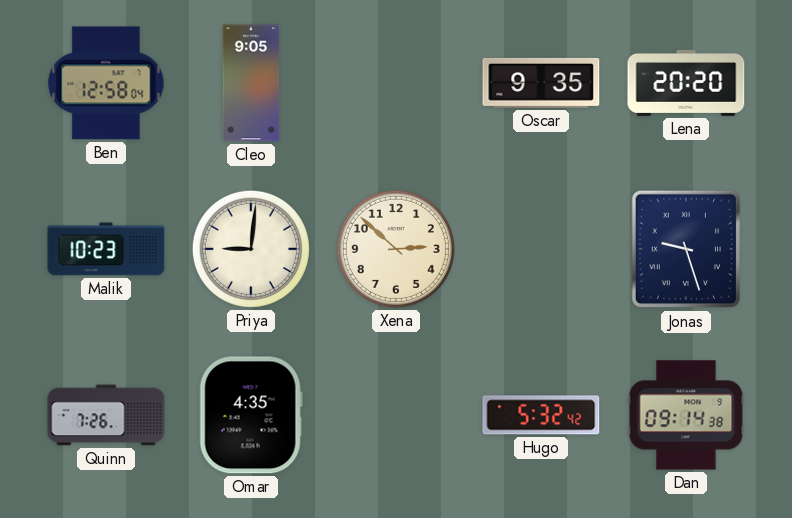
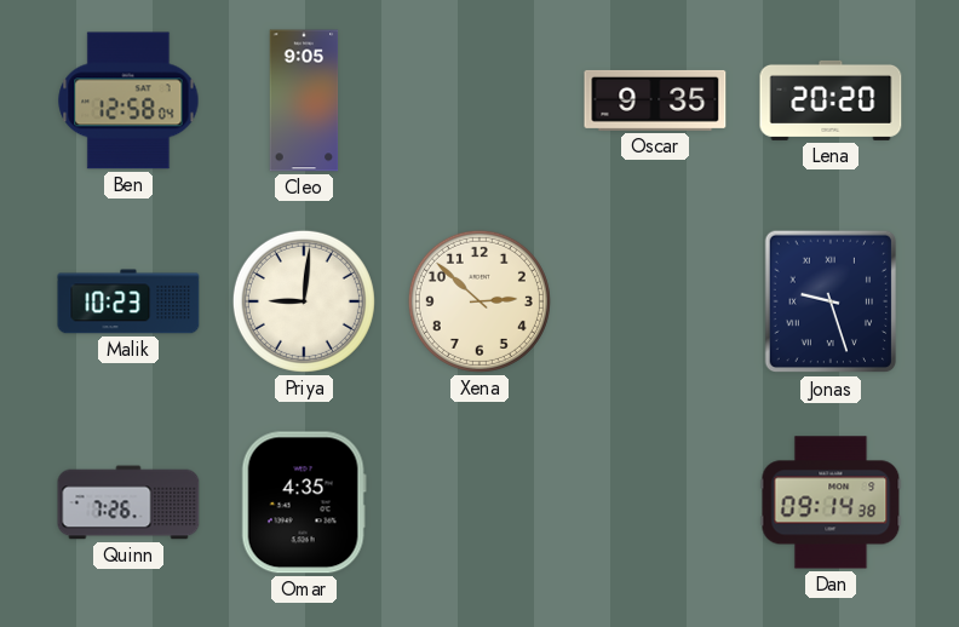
Hugo: 5:32 -> none (541, 415)
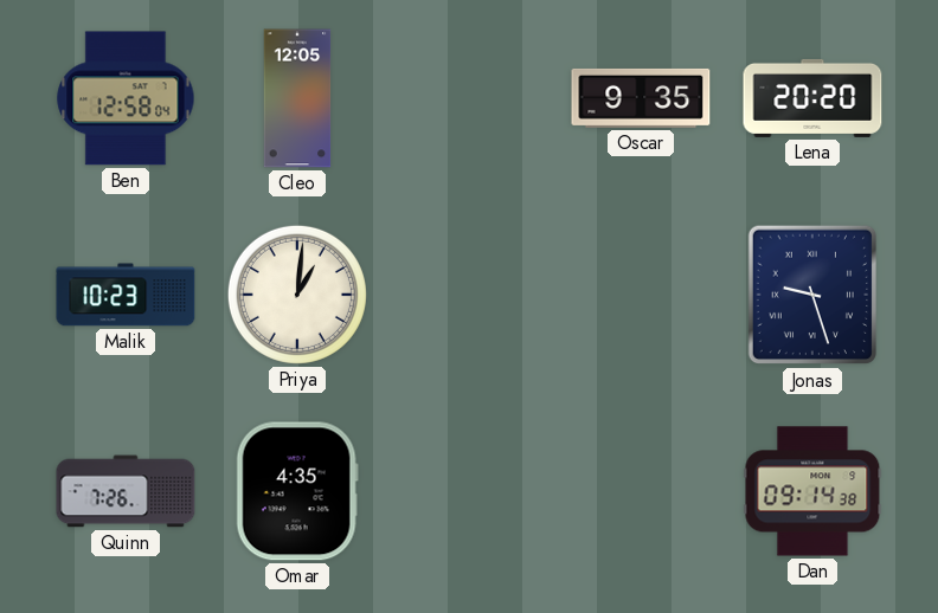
Cleo: 9:05 -> 12:05 (297, 98)
Priya: 9:01 -> 1:01 (297, 295)
Xena: 2:52 -> none (479, 301)
